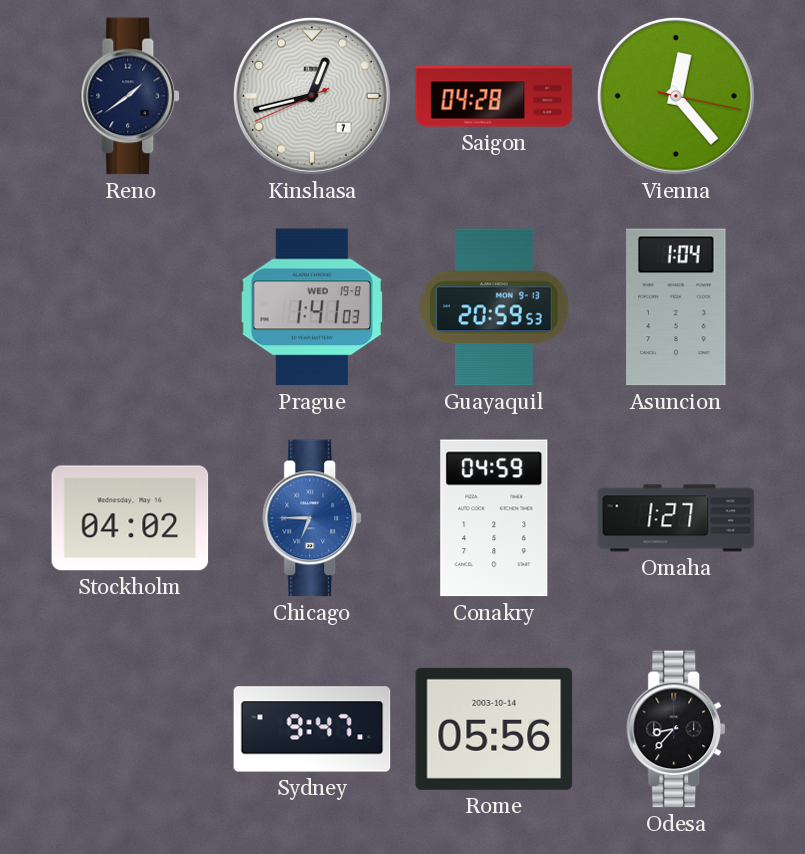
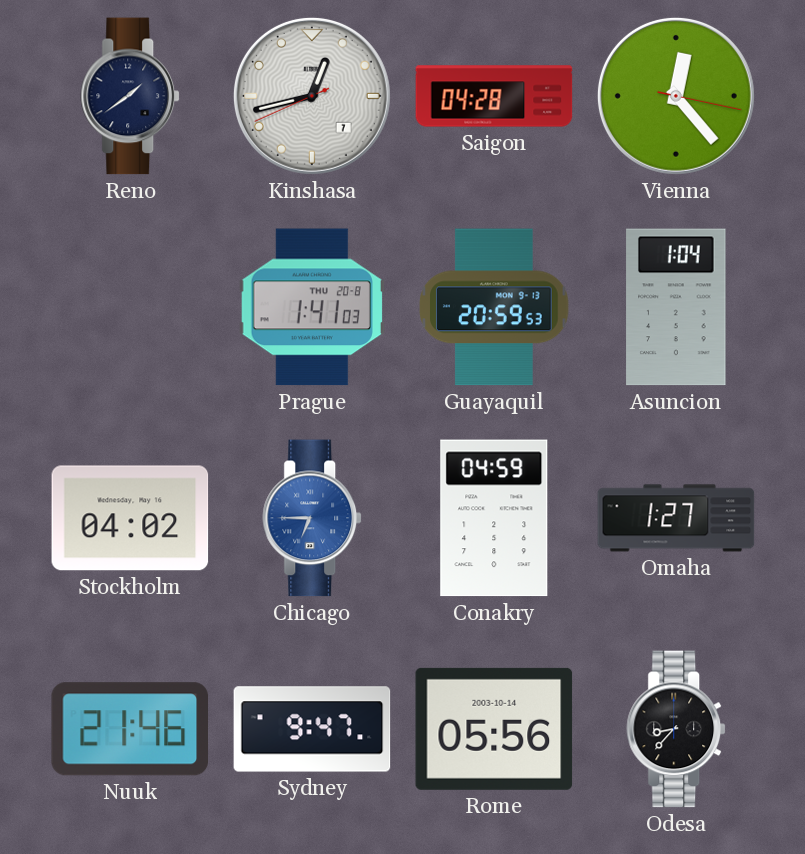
Prague date: WED 19-8 -> THU 20-8 (312, 307)
Nuuk: none -> 21:46 (129, 729)
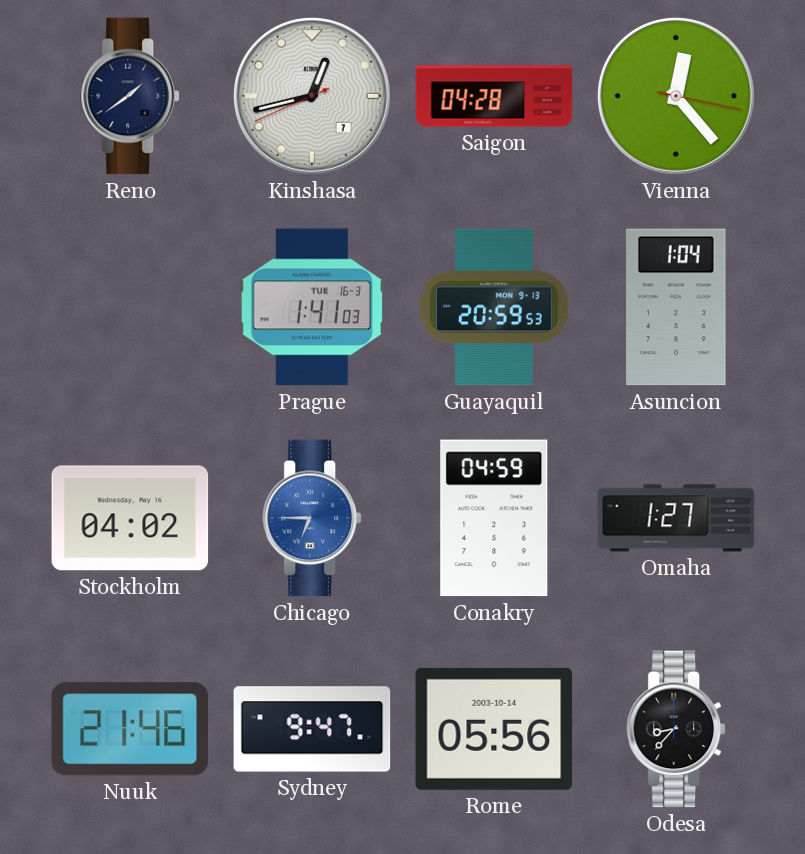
Prague date: THU 20-8 -> TUE 16-3 (312, 307)
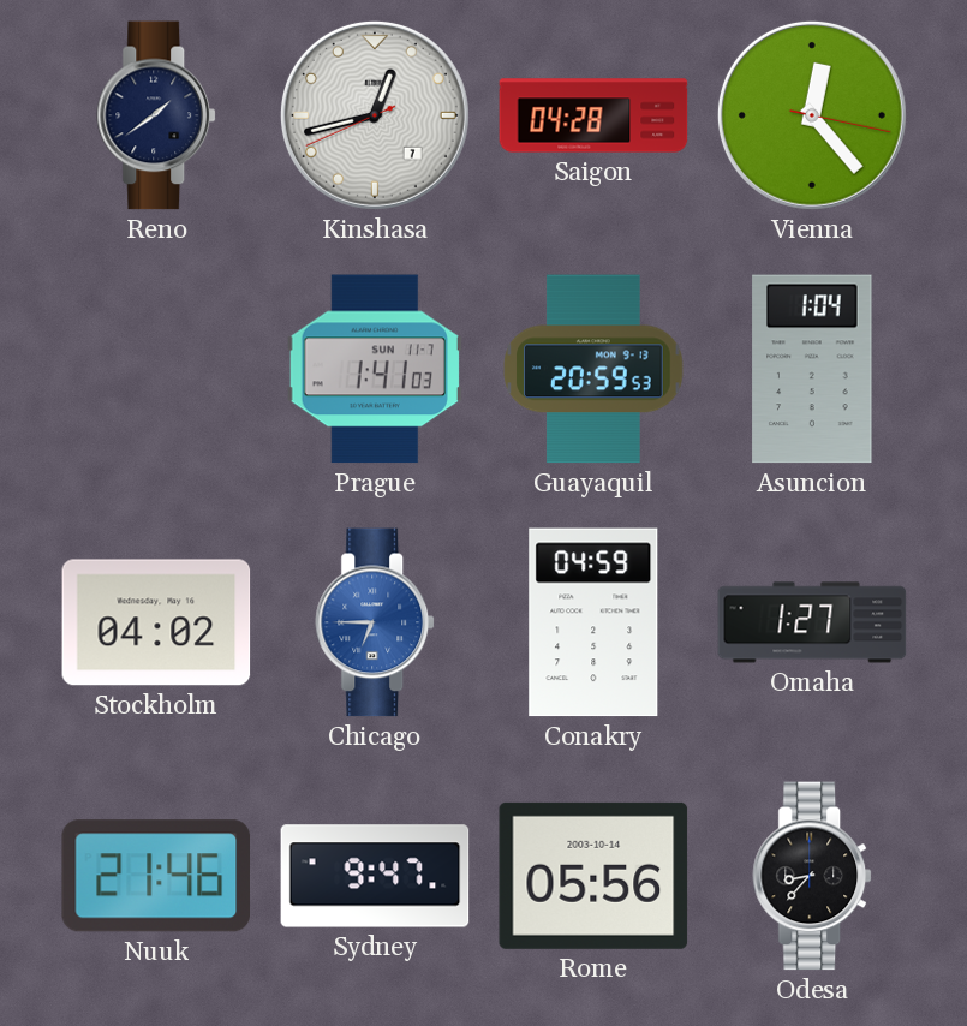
Prague date: TUE 16-3 -> SUN 11-7 (375, 369)
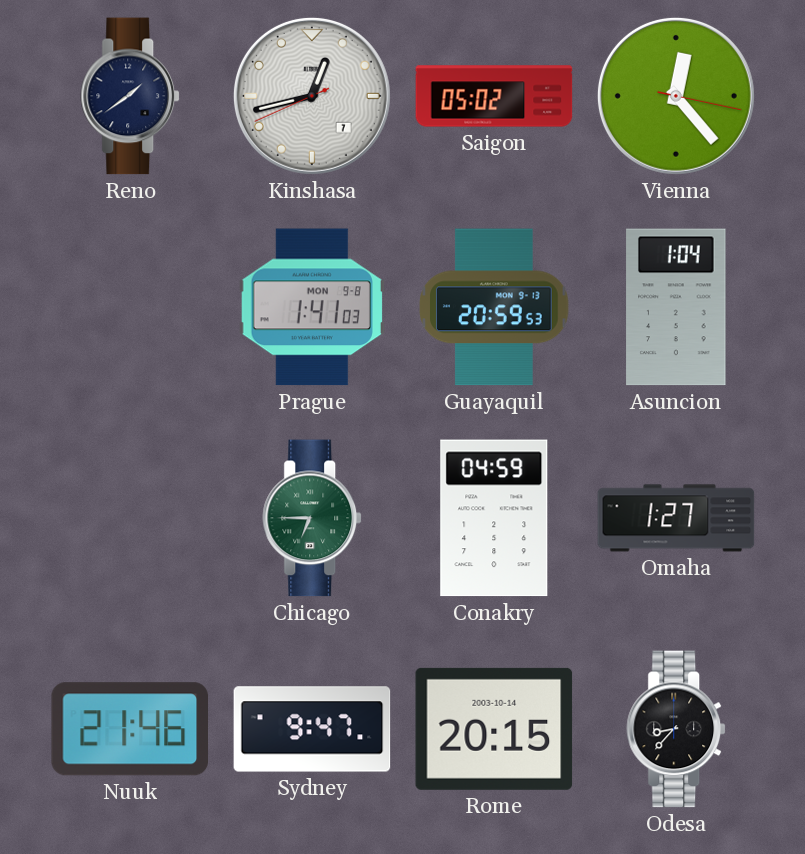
Saigon: 04:28 -> 05:02 (494, 96)
Prague date: SUN 11-7 -> MON 9-8 (312, 307)
Stockholm: 04:02 -> none (156, 622)
Chicago dial: blue -> green (313, 518)
Rome: 05:56 -> 20:15 (494, 729)
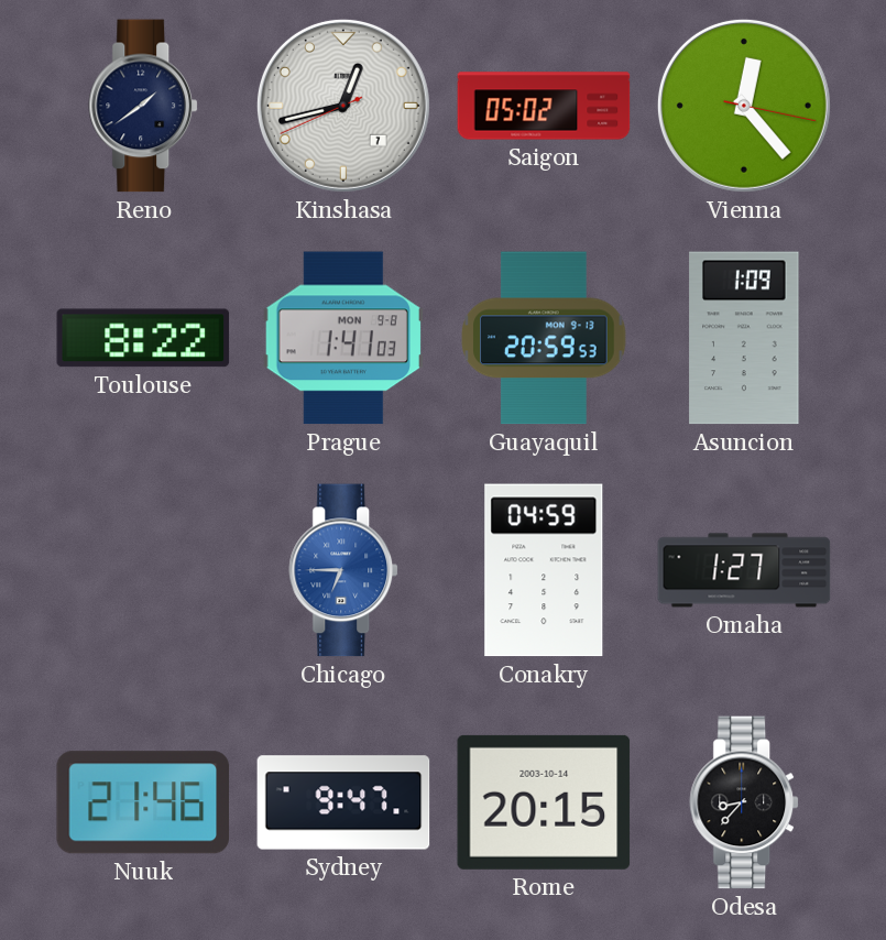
Toulouse: none -> 8:22 (143, 338)
Asuncion: 1:04 -> 1:09 (744, 338)
Chicago dial: green -> blue (344, 570)
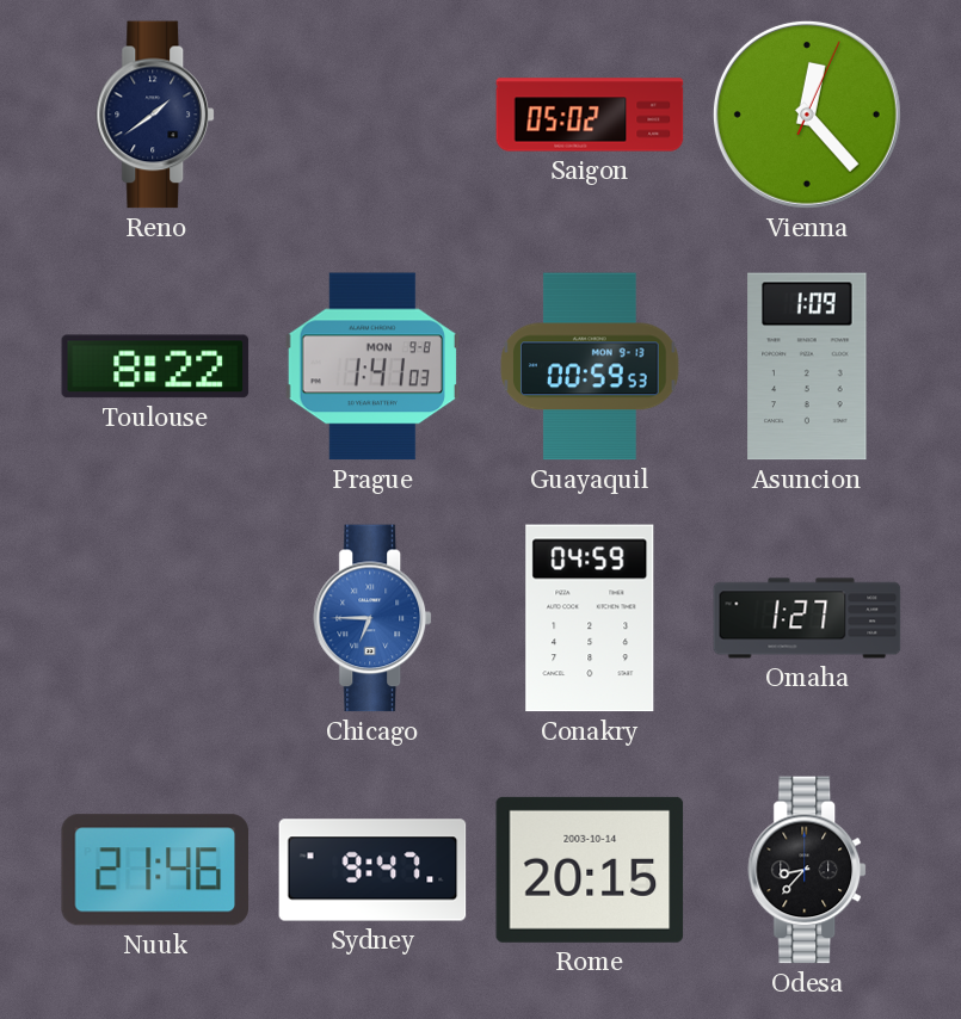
Kinshasa: 12:42 -> none (343, 106)
Vienna: 12:23:17 -> 12:23:04 (807, 115)
Guayaquil: 20:59 -> 00:59 (590, 366)
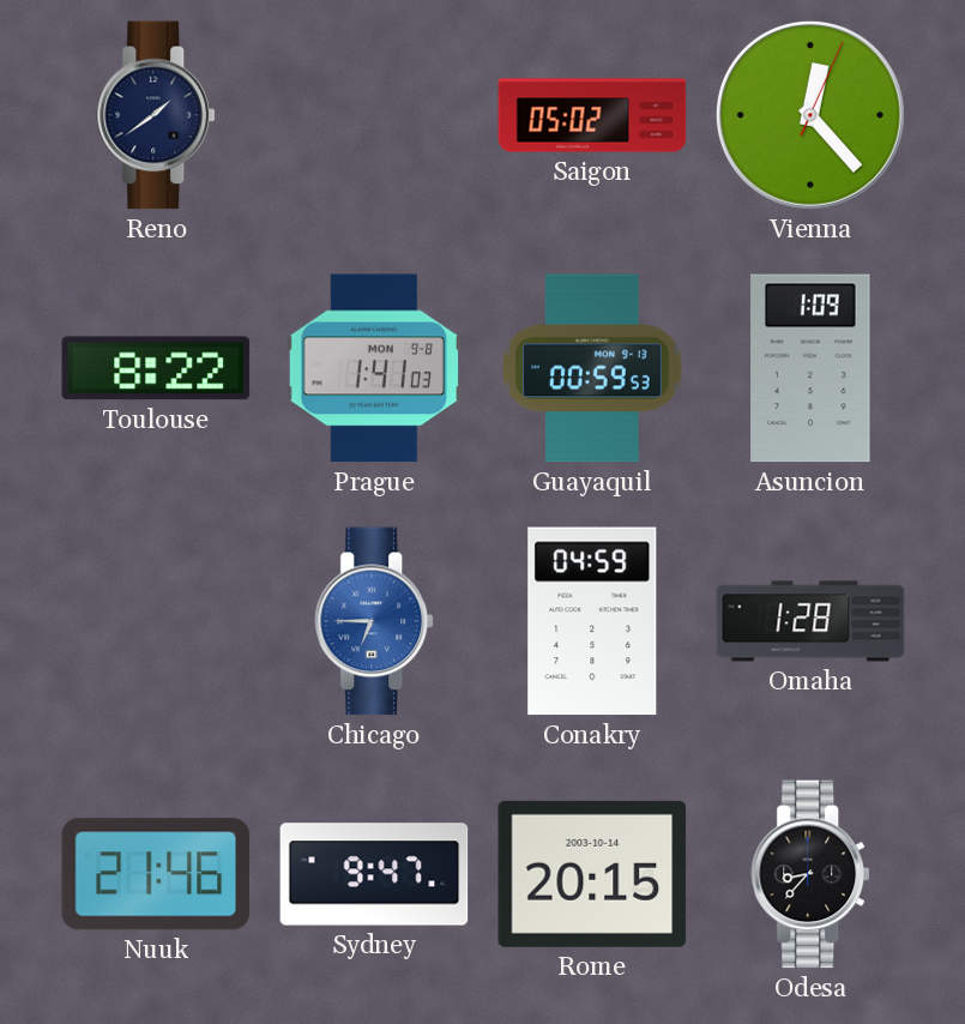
Omaha: 1:27 -> 1:28 (810, 621)
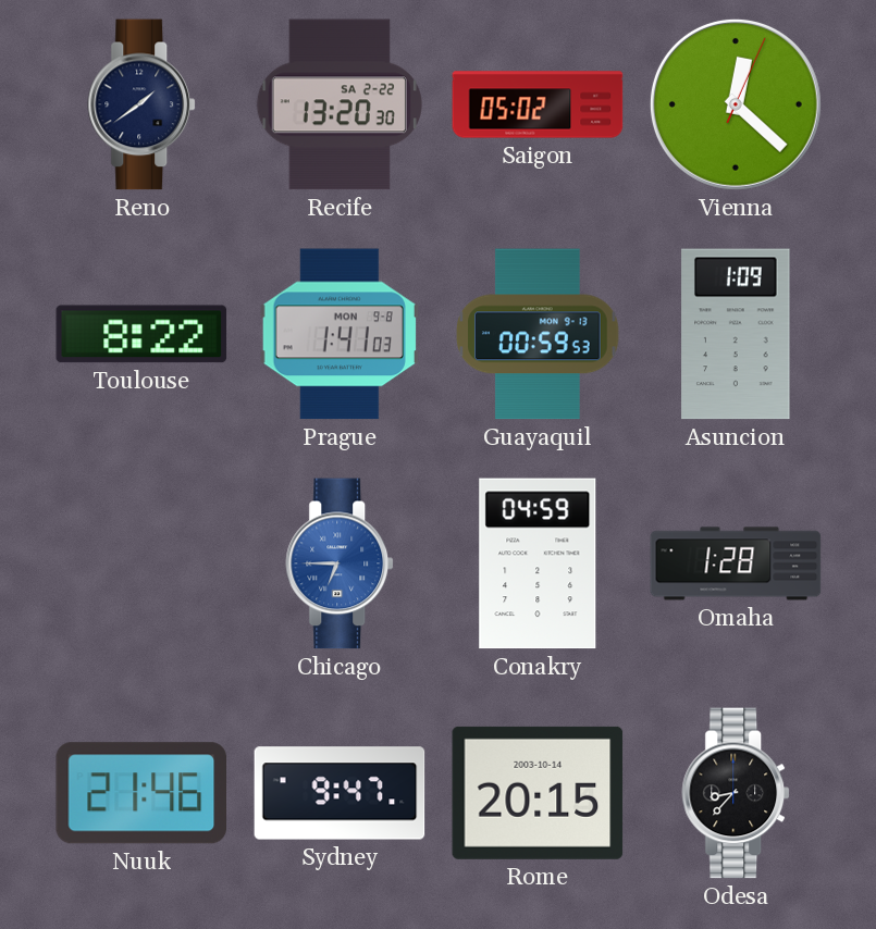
Recife: none -> 13:20 (340, 104)
Vienna: 12:23 -> 12:22 (736, 104)
